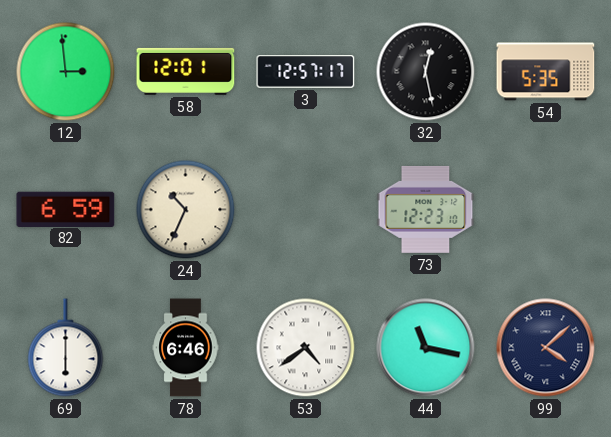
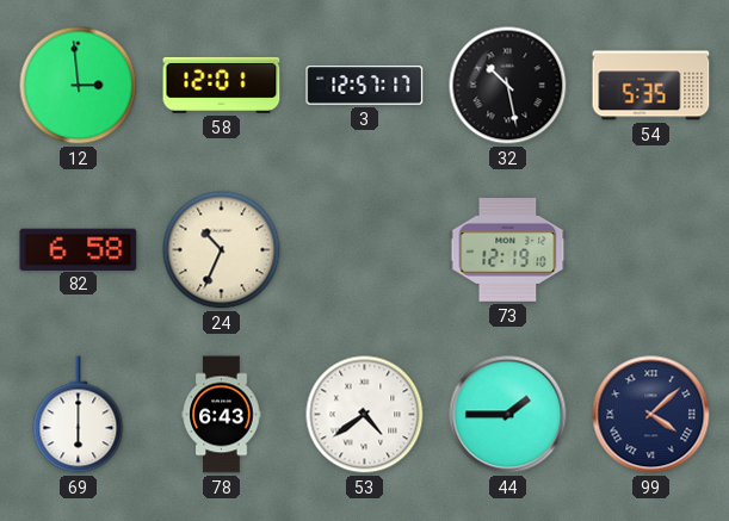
32: 12:28 -> 10:28 (508, 86)
82: 6:59 -> 6:58 (79, 249)
73: 12:23 -> 12:19 (508, 249)
78: 6:46 -> 6:43 (222, 415)
44: 11:17 -> 1:45 (508, 415)
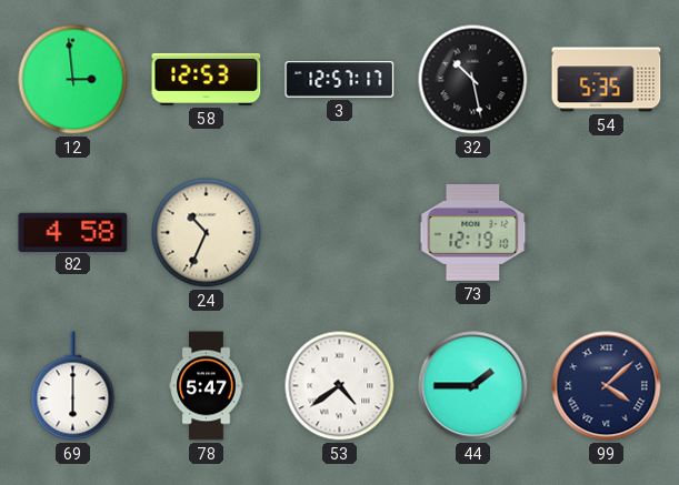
58: 12:01 -> 12:53 (207, 79)
82: 6:58 -> 4:58 (73, 232)
78: 6:43 -> 5:47 (207, 386)
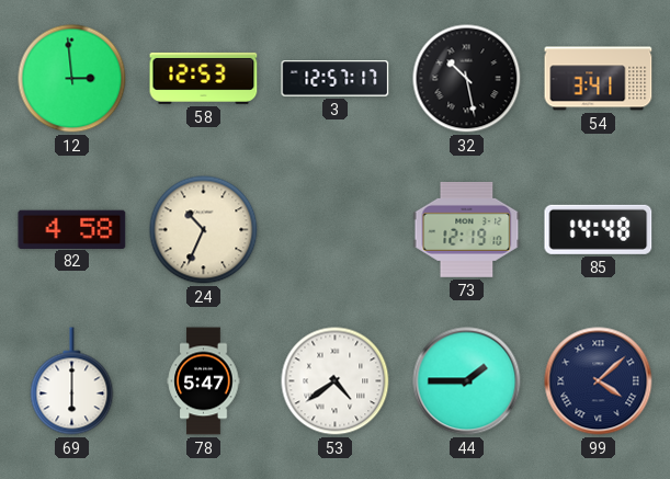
54: 5:35 -> 3:41 (599, 79)
85: none -> 14:48 (599, 229)
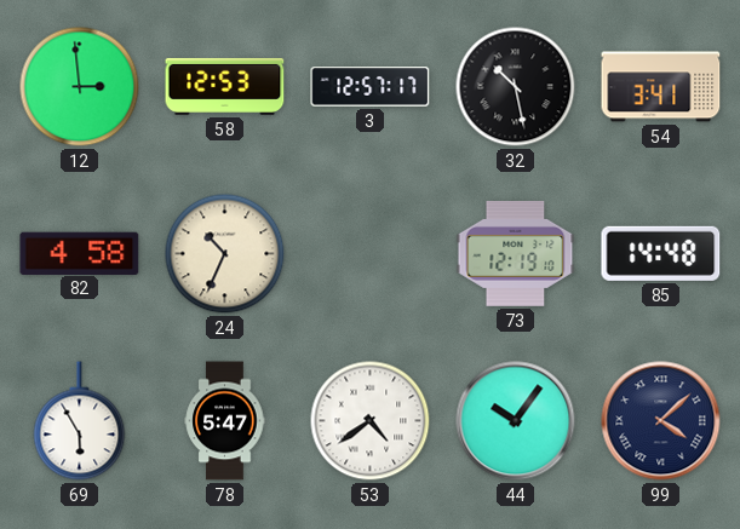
69: 6:00 -> 5:55 (80, 421)
44: 1:45 -> 10:06 (516, 421)
